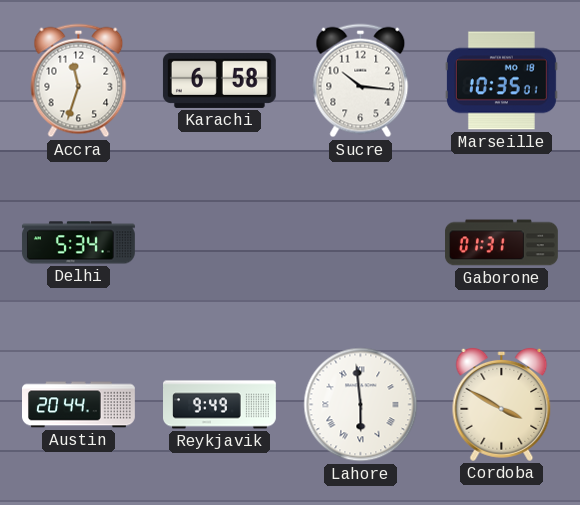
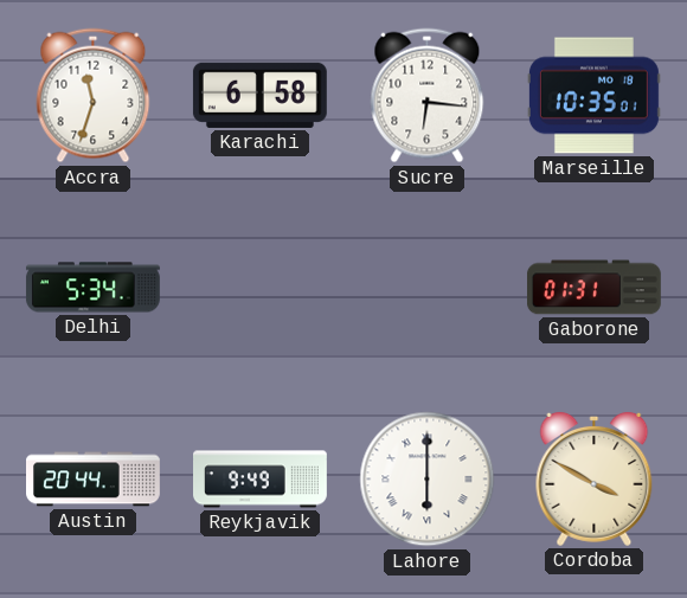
Sucre: 10:16 -> 6:16 (428, 96)
Lahore: 5:59 -> 6:00 (428, 480)
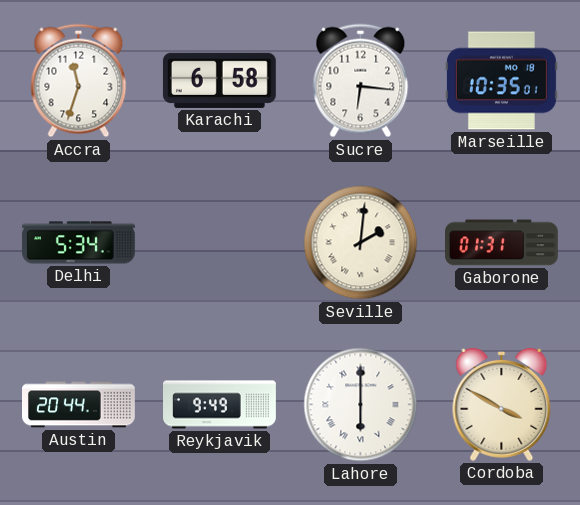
Seville: none -> 2:01 (361, 243)
